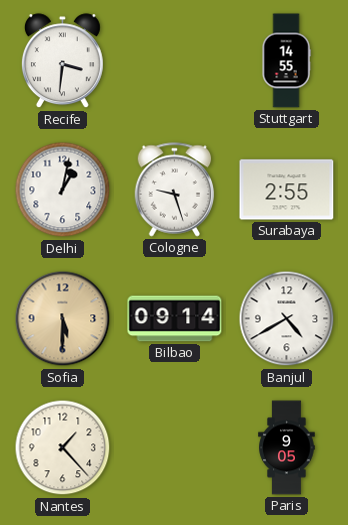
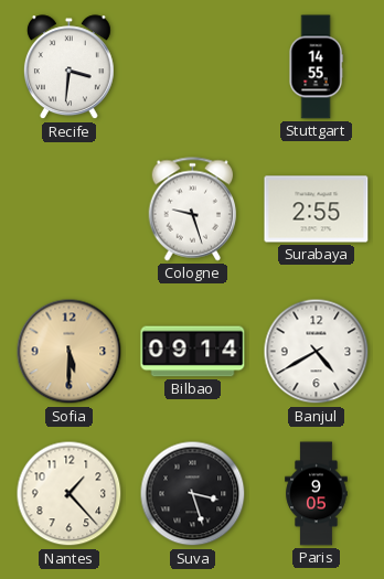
Delhi: 1:02 -> none (63, 190)
Suva: none -> 3:27 (193, 494)
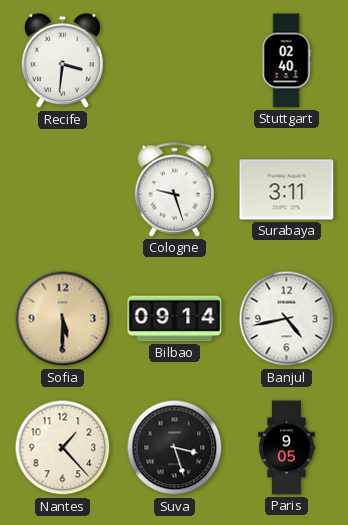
Stuttgart: 14:55 -> 02:40 (286, 61)
Surabaya: 2:55 -> 3:11 (287, 190)
Banjul: 4:40 -> 4:43 (287, 319)
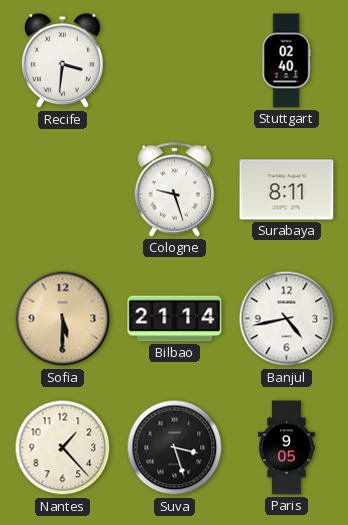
Surabaya: 3:11 -> 8:11 (287, 190)
Bilbao: 09:14 -> 21:14 (175, 319)
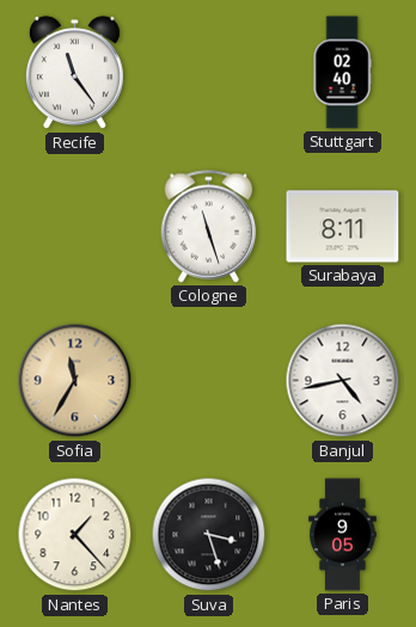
Recife: 3:31 -> 11:24 (74, 73)
Cologne: 9:27 -> 11:27 (209, 227)
Sofia: 5:30 -> 11:35 (75, 381)
Bilbao: 21:14 -> none (175, 319)
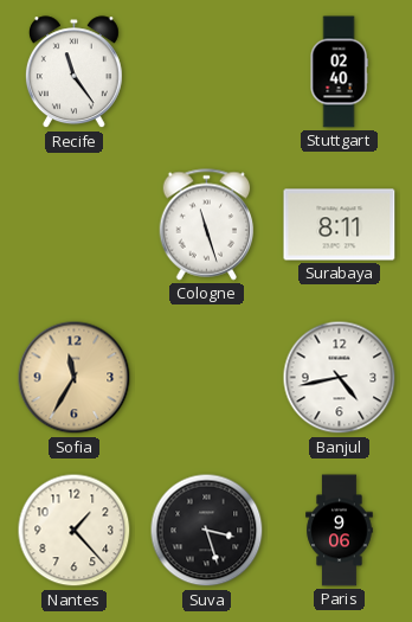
Paris: 9:05 -> 9:06 (340, 531)
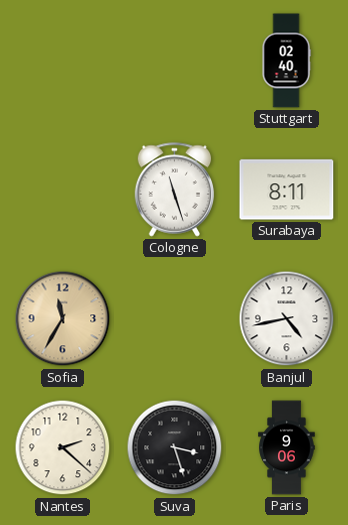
Recife: 11:24 -> none (73, 72)
Nantes: 1:23 -> 2:22 (63, 448)
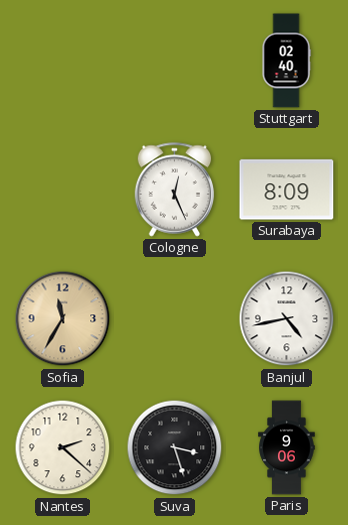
Cologne: 11:27 -> 12:26 (175, 190)
Surabaya: 8:11 -> 8:09 (287, 190)
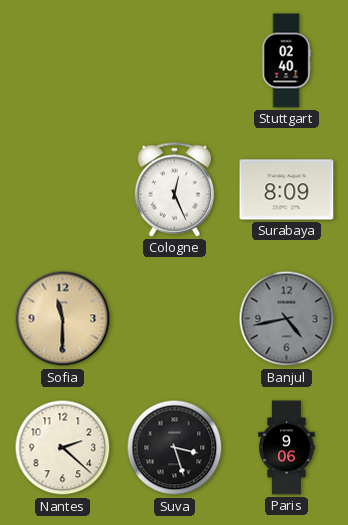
Sofia: 11:35 -> 11:30 (63, 319)
Banjul dial: white -> grey (287, 319)
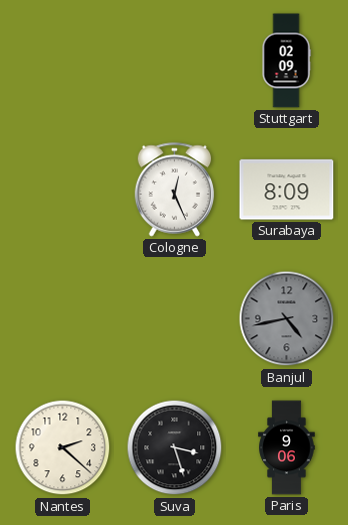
Stuttgart: 02:40 -> 02:09 (286, 61)
Sofia: 11:30 -> none (63, 319)
